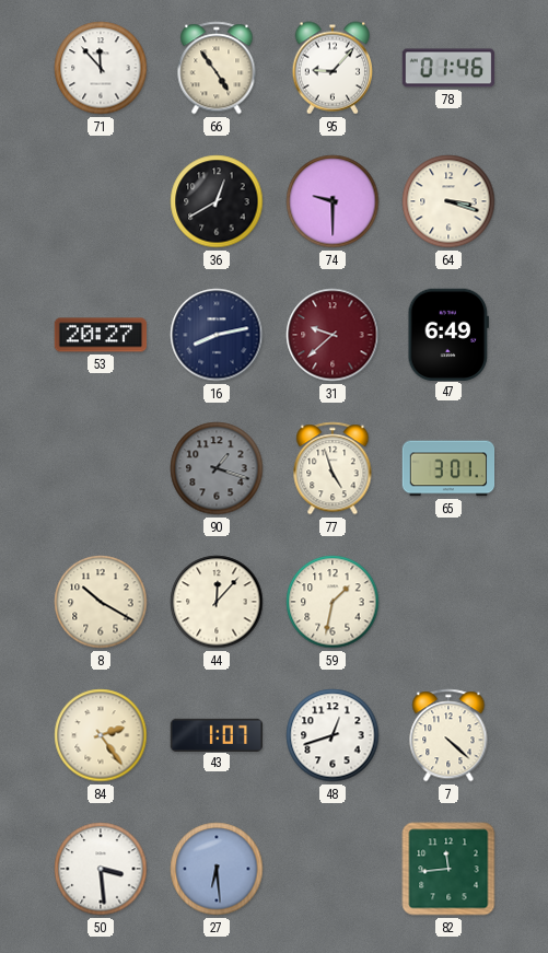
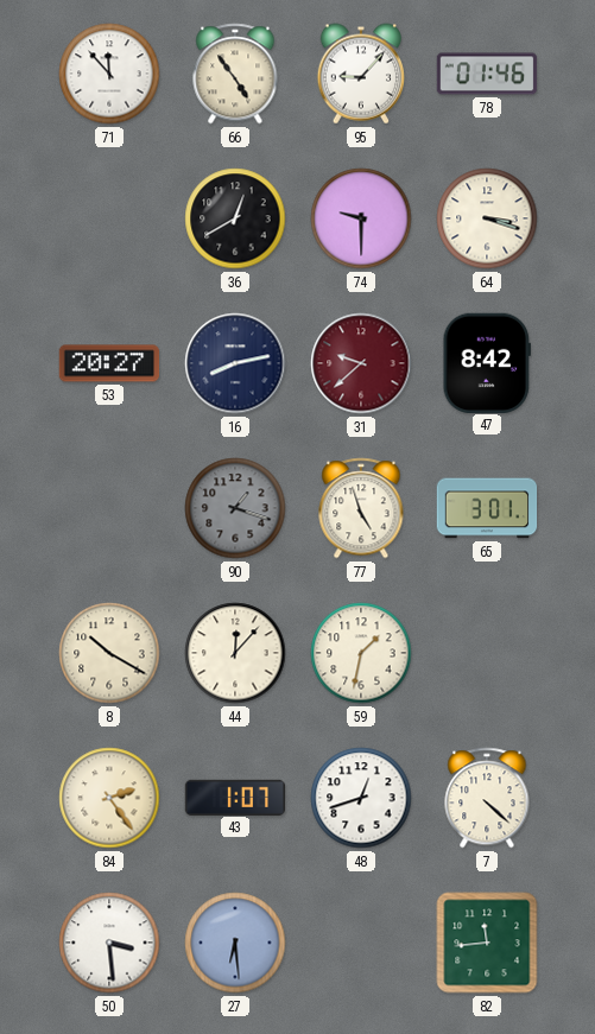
47: 6:49 -> 8:42 (486, 362)
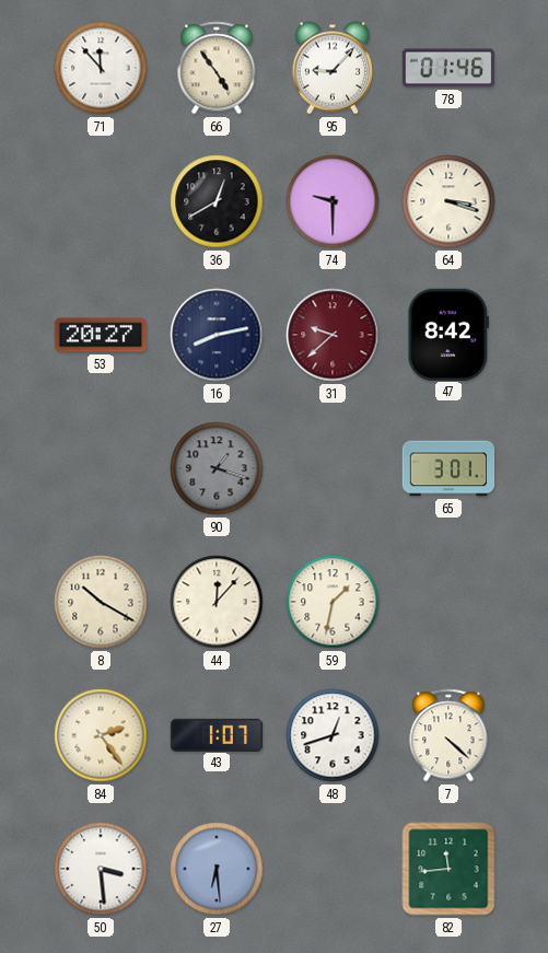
77: 4:57 -> none (361, 508)
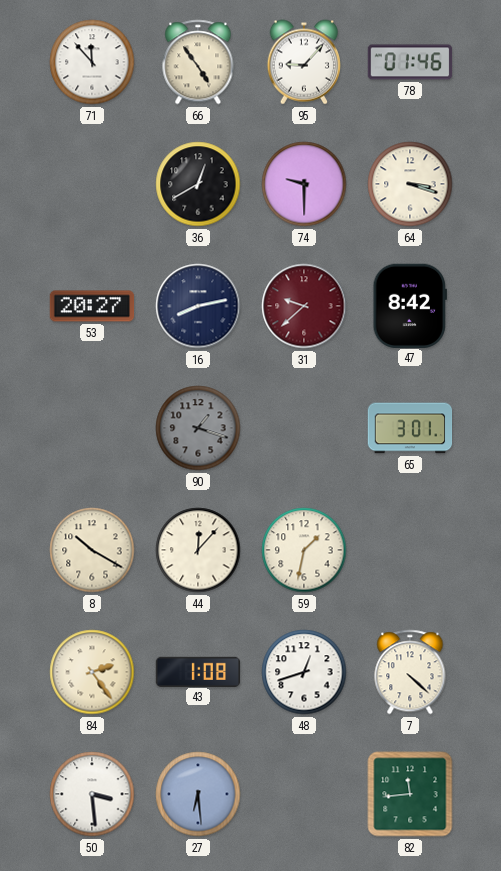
43: 1:07 -> 1:08 (198, 671)
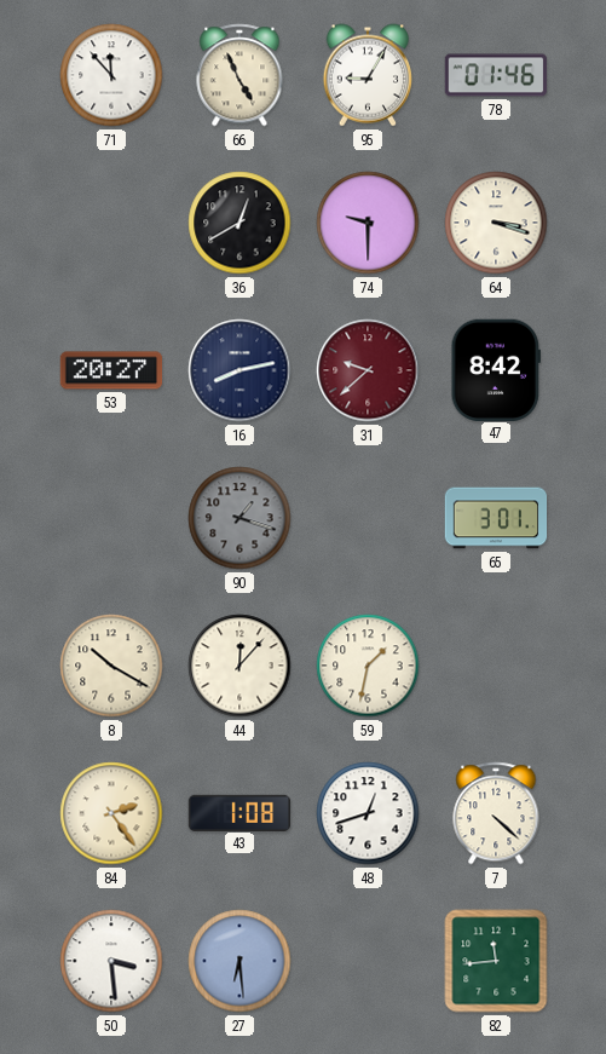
66: 4:54 -> 4:56 (239, 75)
95: 9:07 -> 9:05 (367, 75)
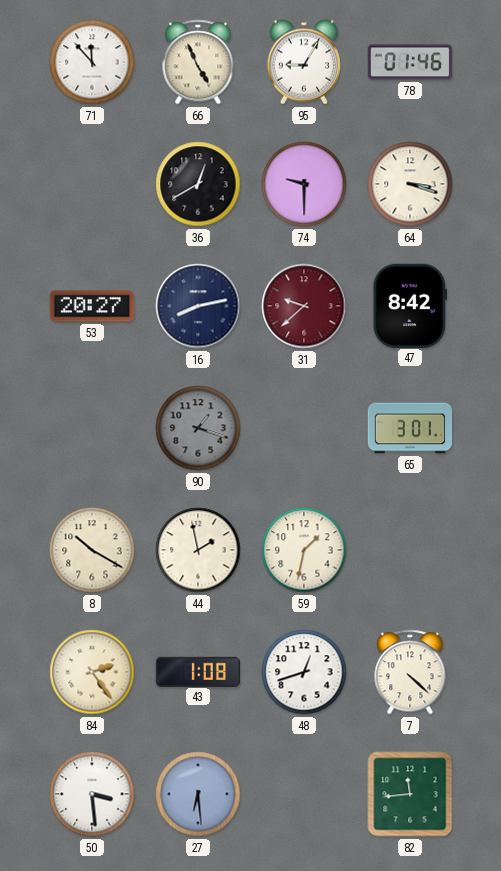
44: 12:07 -> 1:58 (198, 550)
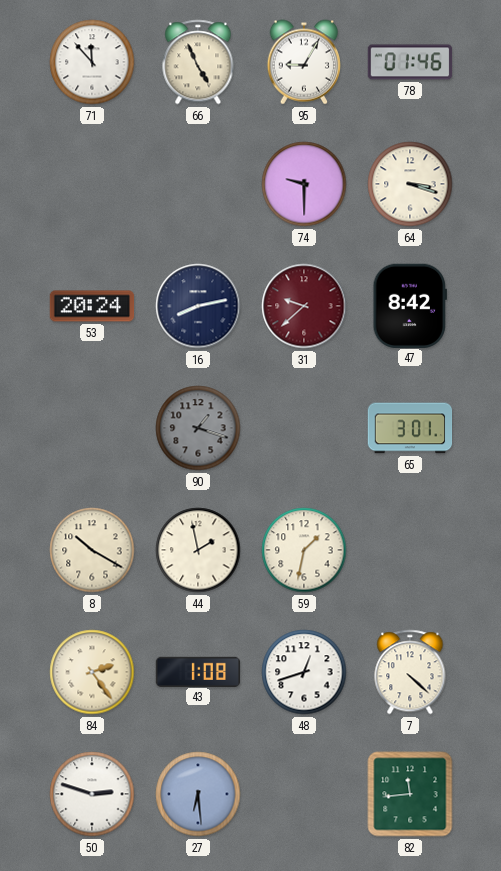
36: 12:40 -> none (198, 184)
53: 20:27 -> 20:24 (92, 306)
50: 3:29 -> 2:48 (92, 794)
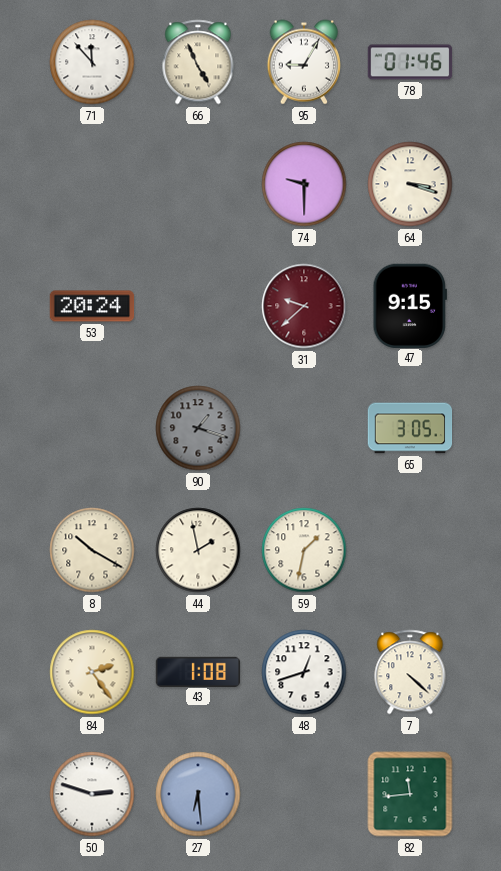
16: 8:13 -> none (198, 306)
47: 8:42 -> 9:15 (409, 305)
65: 3:01 -> 3:05 (410, 428)
